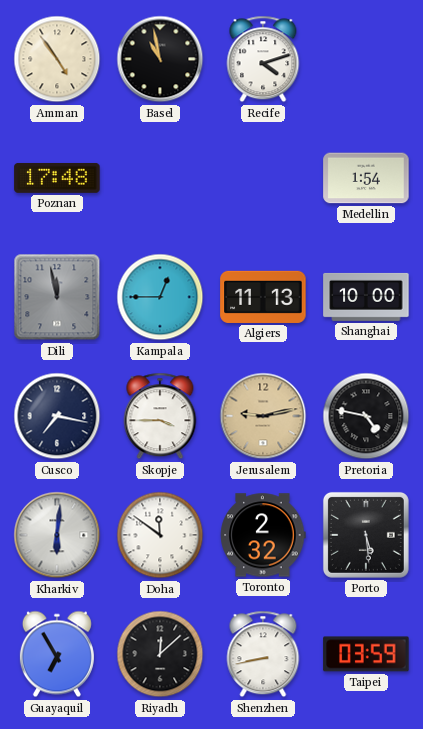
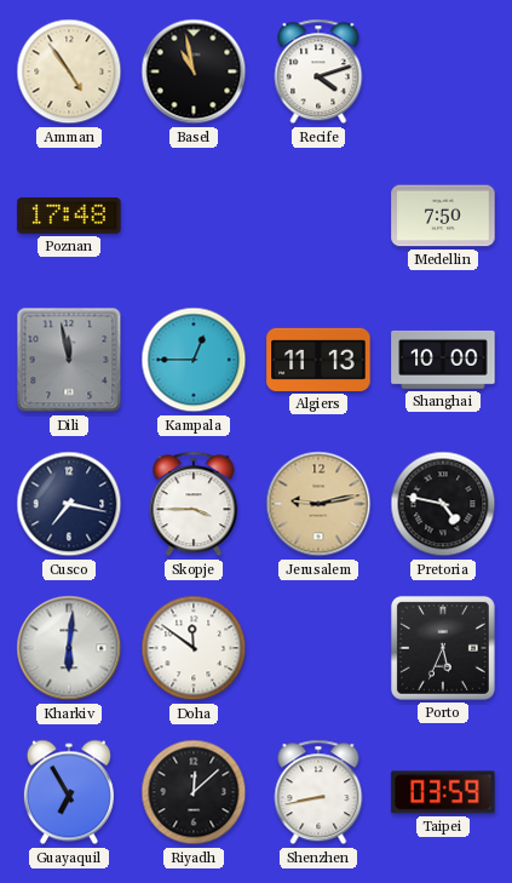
Medellin: 1:54 -> 7:50 (443, 216)
Toronto: 2:32 -> none (263, 535)
Porto: 5:29 -> 5:34 (443, 648)
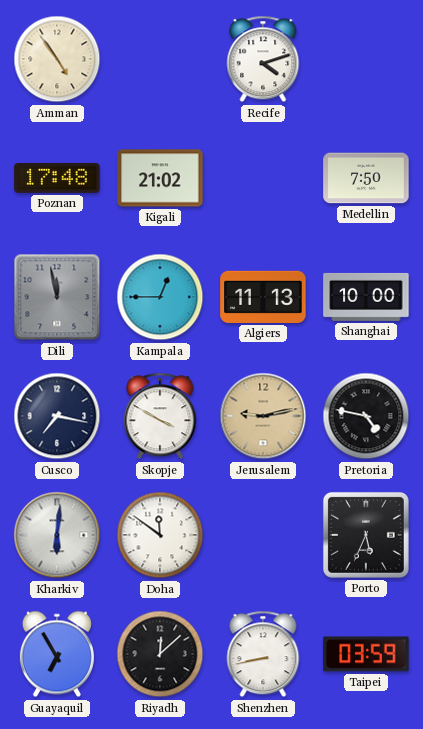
Basel: 10:58 -> none (194, 71)
Kigali: none -> 21:02 (160, 178)
Skopje: 3:45 -> 3:50 (160, 416)
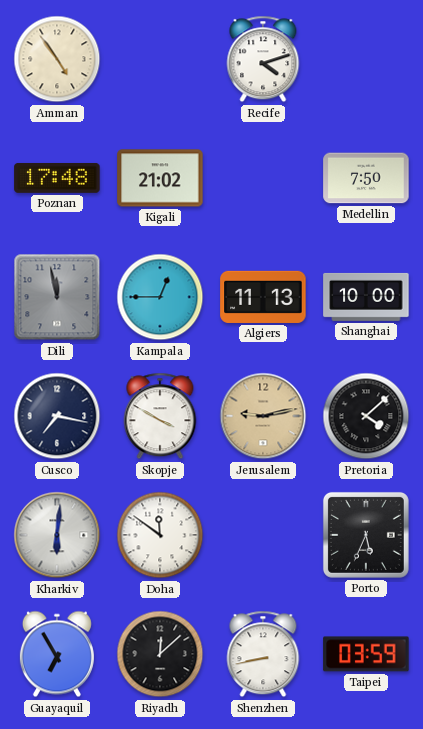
Pretoria: 4:47 -> 4:08 (366, 416)
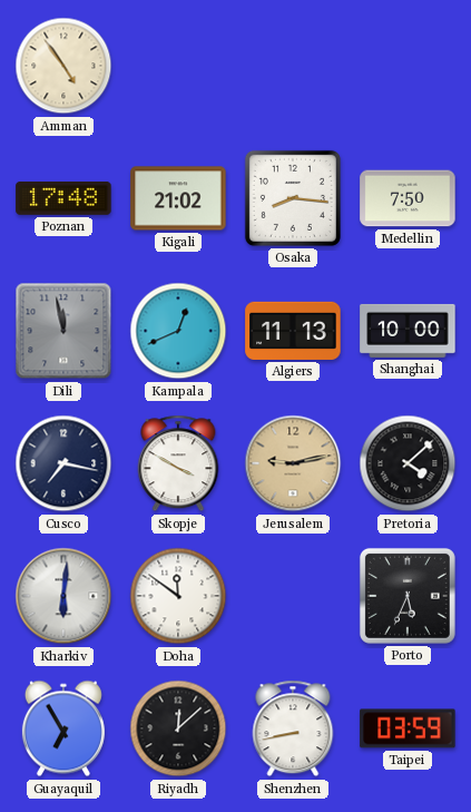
Recife: 4:12 -> none (263, 59)
Osaka: none -> 8:16 (293, 198)
Kampala: 12:45 -> 12:41 (178, 331)
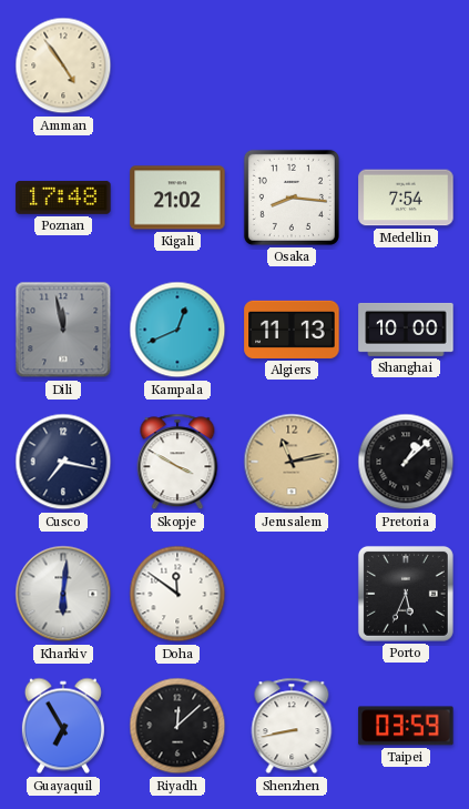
Medellin: 7:50 -> 7:54 (406, 198)
Jerusalem: 9:13 -> 11:13 (292, 462)
Pretoria: 4:08 -> 1:08 (406, 462)
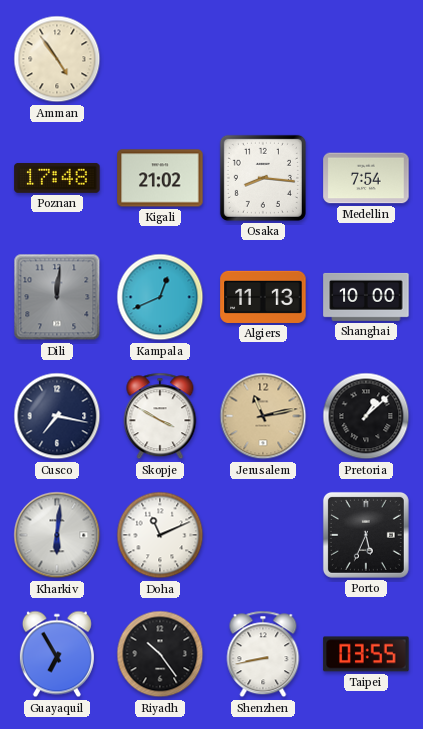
Dili: 11:58 -> 12:01 (57, 297)
Doha: 11:51 -> 11:11 (160, 535)
Riyadh: 12:08 -> 10:24 (160, 654)
Taipei: 03:59 -> 03:55 (366, 654)
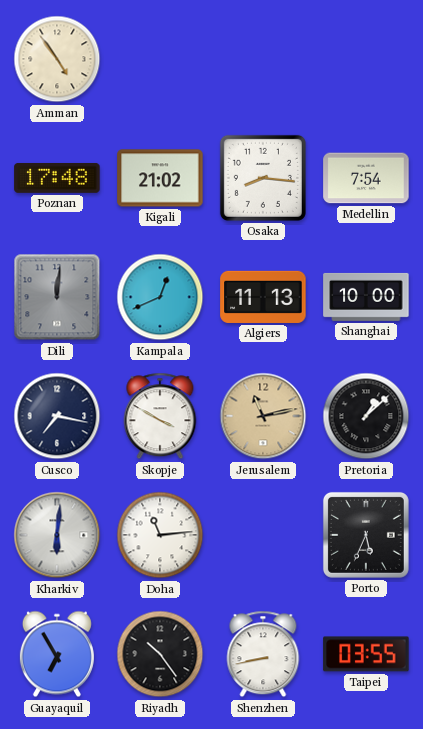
Doha: 11:11 -> 11:14 (160, 535)
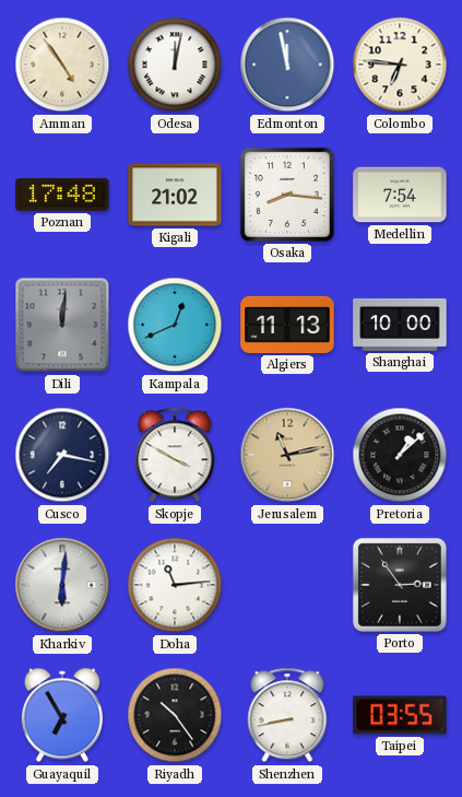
Odesa: none -> 12:02 (175, 65)
Edmonton: none -> 11:58 (287, 65)
Colombo: none -> 6:46 (400, 65)
Porto: 5:34 -> 2:54 (400, 585)
